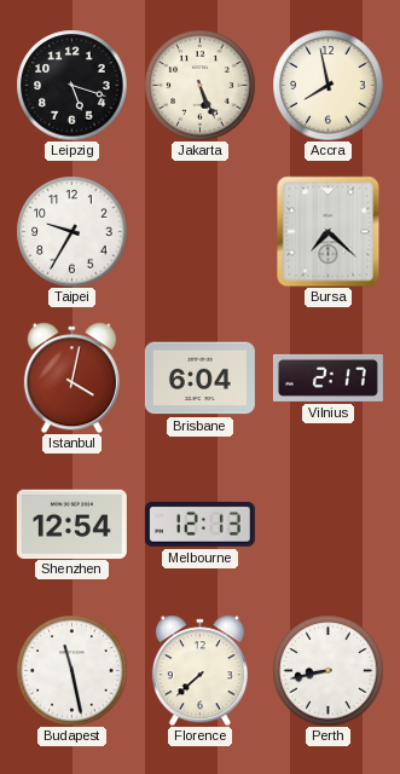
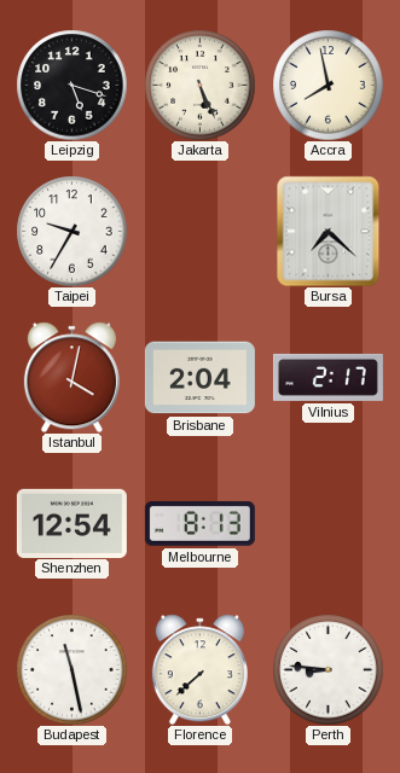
Brisbane: 6:04 -> 2:04 (199, 378)
Melbourne: 12:13 -> 8:13 (199, 523)
Perth: 8:43 -> 8:46 (327, 669)
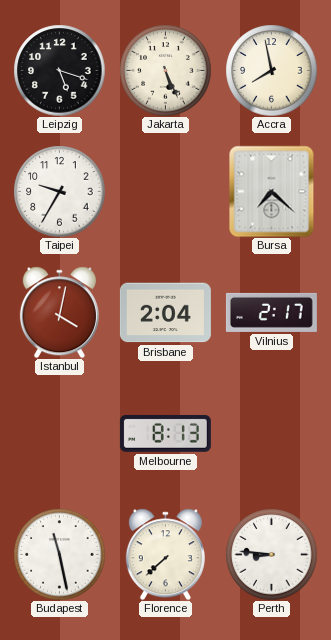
Shenzhen: 12:54 -> none (71, 523)
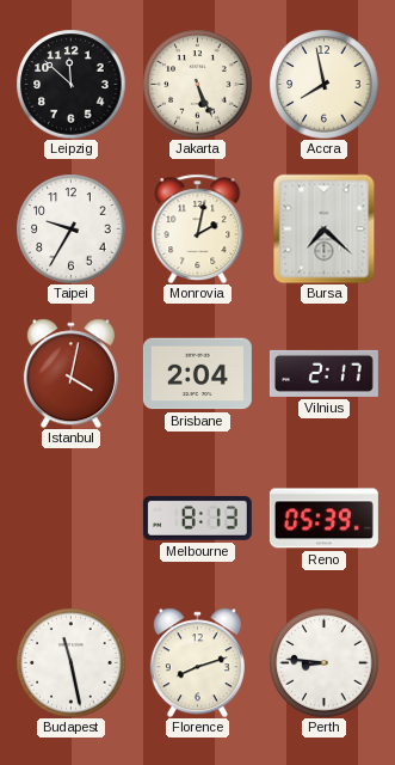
Leipzig: 5:18 -> 11:52 (70, 84)
Monrovia: none -> 2:02 (198, 228)
Reno: none -> 05:39 (323, 519)
Florence: 7:38 -> 8:12 (197, 662)
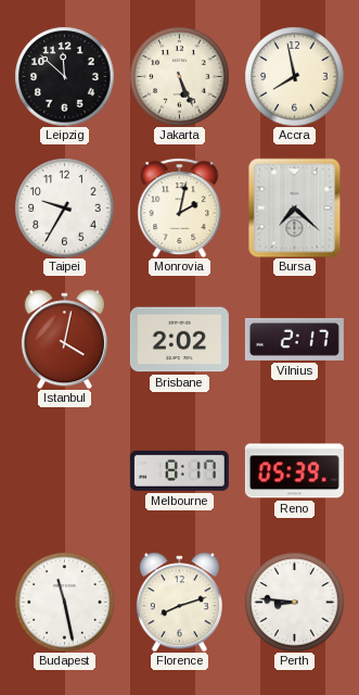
Brisbane: 2:04 -> 2:02 (179, 340)
Melbourne: 8:13 -> 8:17 (179, 470)
